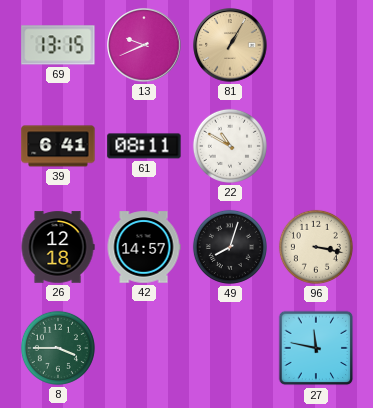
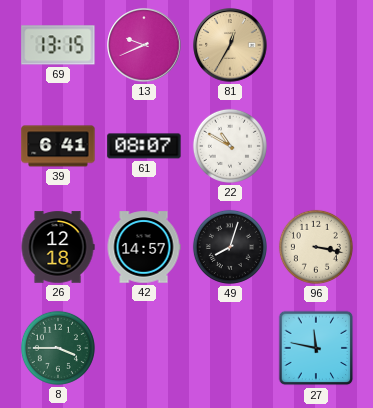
81: 1:05 -> 12:35 (230, 45)
61: 08:11 -> 08:07 (144, 146)
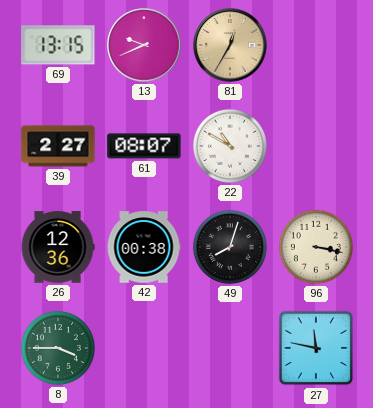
39: 6:41 -> 2:27 (58, 146)
26: 12:18 -> 12:36 (58, 247)
42: 14:57 -> 00:38 (144, 247)
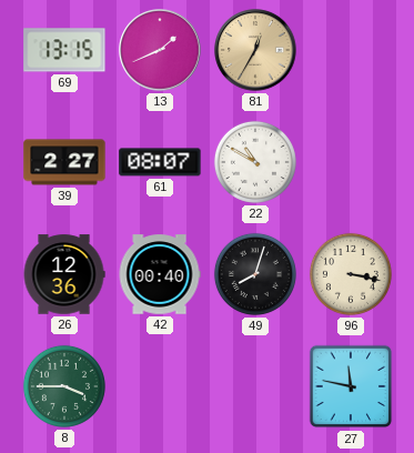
13: 9:41 -> 1:41 (160, 50)
42: 00:38 -> 00:40 (160, 274)
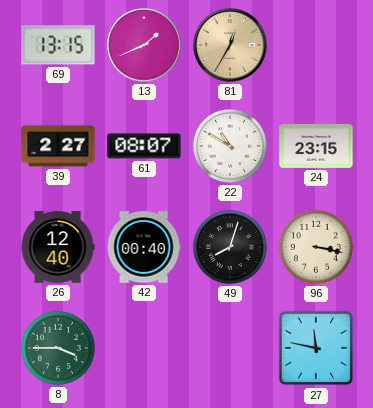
24: none -> 23:15 (316, 146)
26: 12:36 -> 12:40 (58, 247)
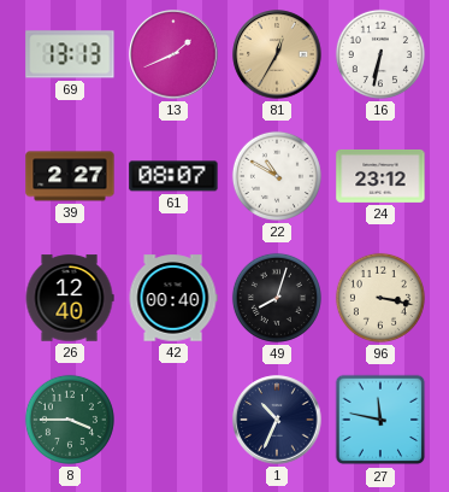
69: 13:15 -> 13:13 (70, 54)
16: none -> 6:32 (380, 54)
24: 23:15 -> 23:12 (380, 176)
1: none -> 10:34 (277, 420)
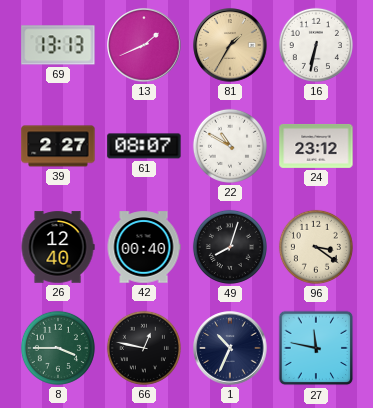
81: 12:35 -> 1:35 (230, 45)
96: 3:17 -> 3:21 (316, 247)
66: none -> 12:47 (144, 348)
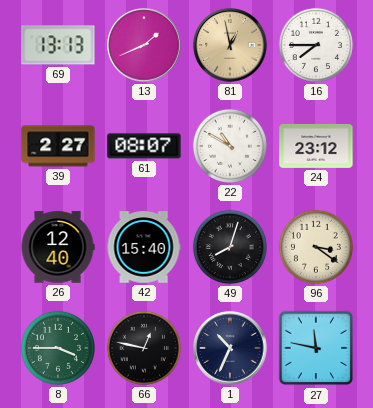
81: 1:35 -> 12:58 (230, 45)
16: 6:32 -> 7:45 (316, 45)
42: 00:40 -> 15:40 (144, 247)
